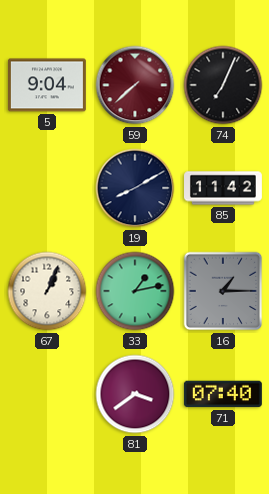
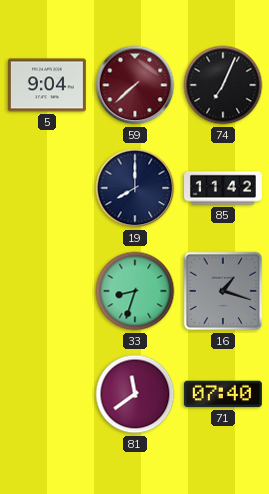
19: 8:10 -> 8:00 (135, 188)
67: 1:04 -> none (47, 291)
33: 1:13 -> 8:33 (135, 291)
16: 1:15 -> 1:18 (223, 291)
81: 3:39 -> 11:39 (135, 394)
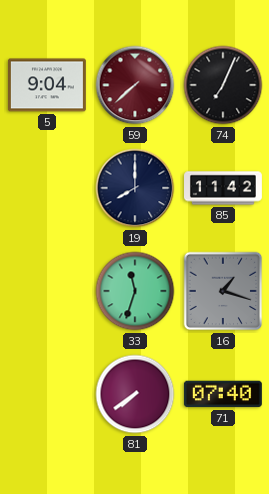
33: 8:33 -> 11:33 (135, 291)
81: 11:39 -> 7:39 (135, 394)
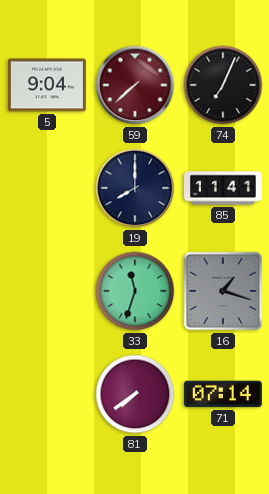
85: 11:42 -> 11:41 (224, 188)
71: 07:40 -> 07:14 (223, 394)
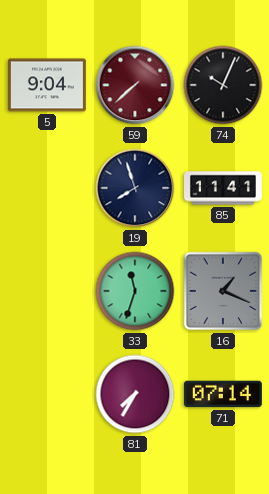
74: 7:04 -> 10:04 (223, 85)
19: 8:00 -> 7:57 (135, 188)
16: 1:18 -> 1:19 (223, 291)
81: 7:39 -> 7:35 (135, 394)
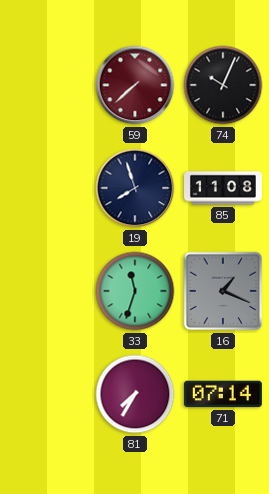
5: 9:04 -> none (47, 85)
85: 11:41 -> 11:08 (224, 188)
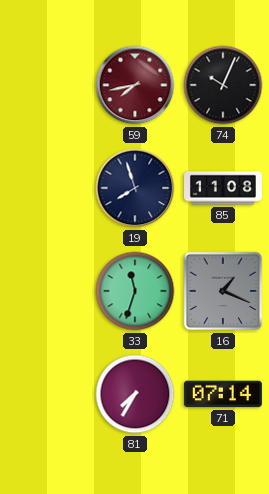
59: 7:38 -> 7:43 (135, 85)
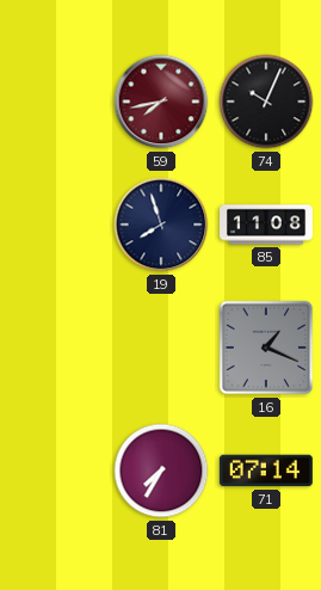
33: 11:33 -> none (135, 291)
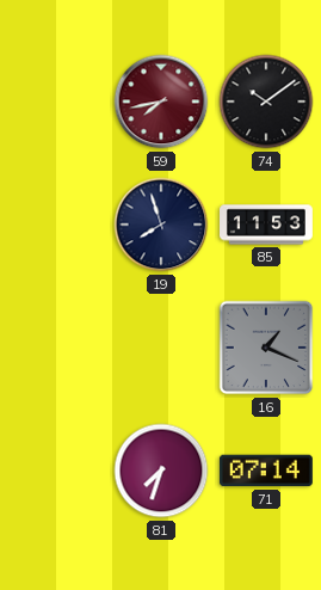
74: 10:04 -> 10:09 (266, 102)
85: 11:08 -> 11:53 (267, 225)
81: 7:35 -> 7:33 (161, 471)
